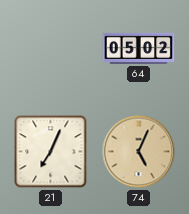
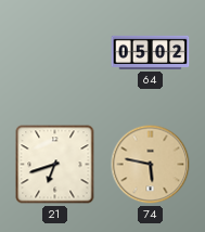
21: 7:04 -> 6:42 (55, 165)
74: 5:04 -> 5:47 (151, 165)
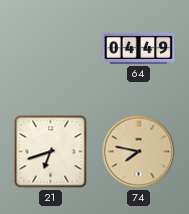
64: 05:02 -> 04:49 (139, 48)
74: 5:47 -> 7:47 (139, 152)
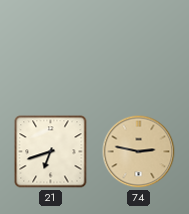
64: 04:49 -> none (139, 48)
74: 7:47 -> 2:47 (139, 152)
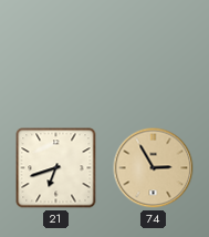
74: 2:47 -> 2:55 (154, 168)
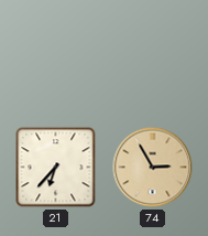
21: 6:42 -> 6:37 (56, 168)
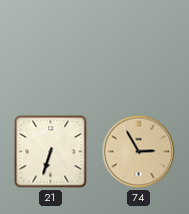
21: 6:37 -> 6:33 (51, 152)
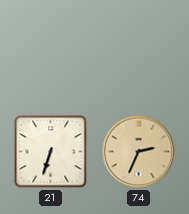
74: 2:55 -> 2:34 (139, 152)
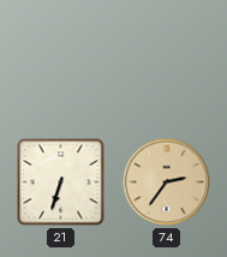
74: 2:34 -> 2:36 (167, 183)
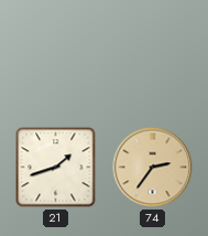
21: 6:33 -> 1:42 (56, 168)
